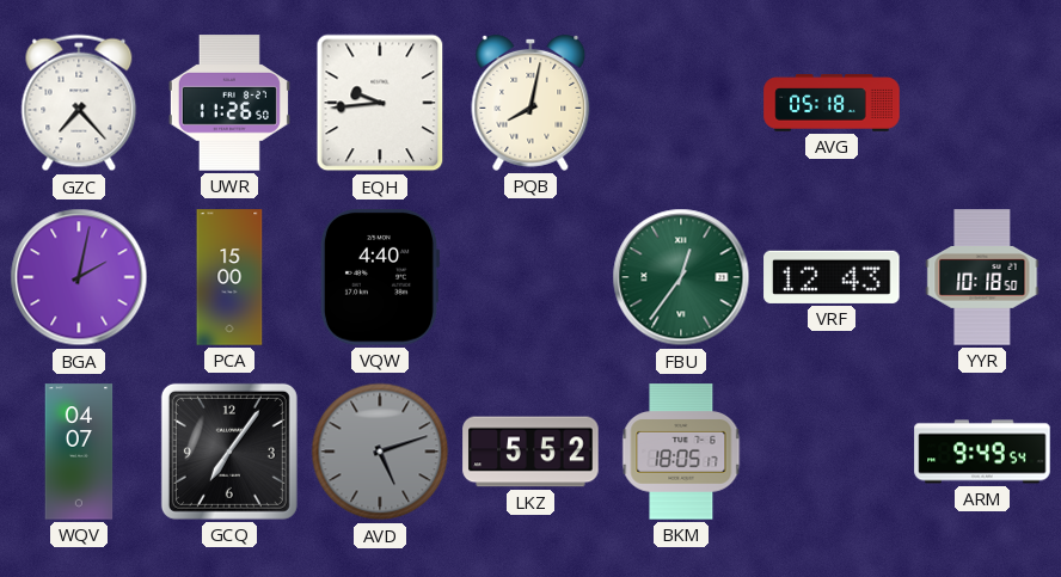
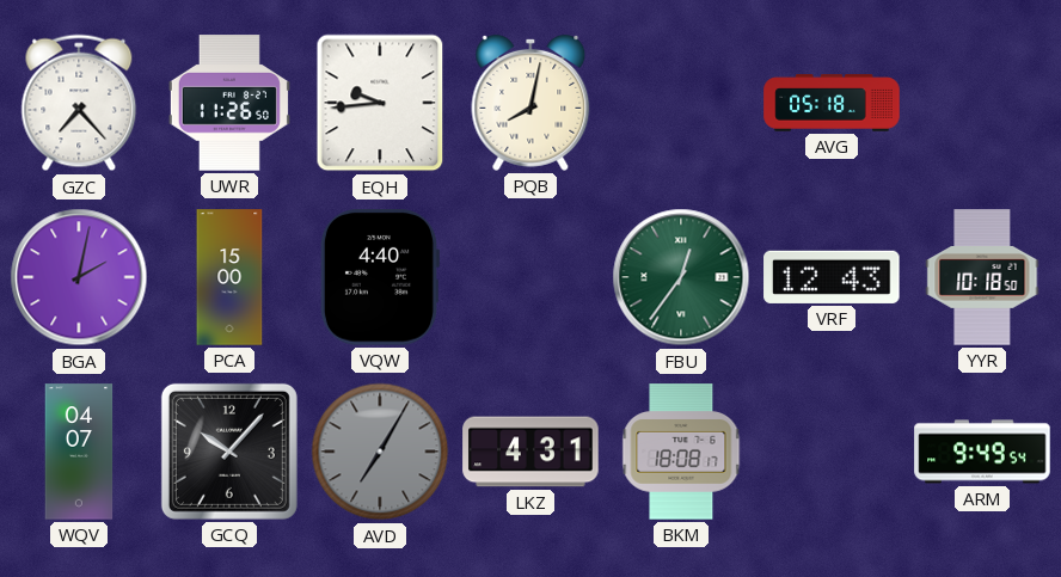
GCQ: 7:06 -> 10:07 (229, 452)
AVD: 5:12 -> 7:05 (380, 452)
LKZ: 5:52 -> 4:31 (530, 452)
BKM: 18:05 -> 18:08 (681, 452)
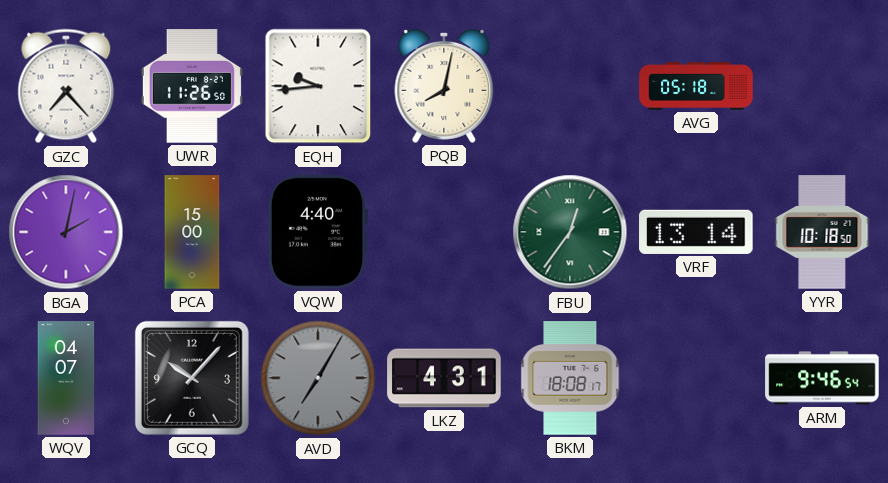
VRF: 12:43 -> 13:14 (696, 232)
ARM: 9:49 -> 9:46 (822, 378)
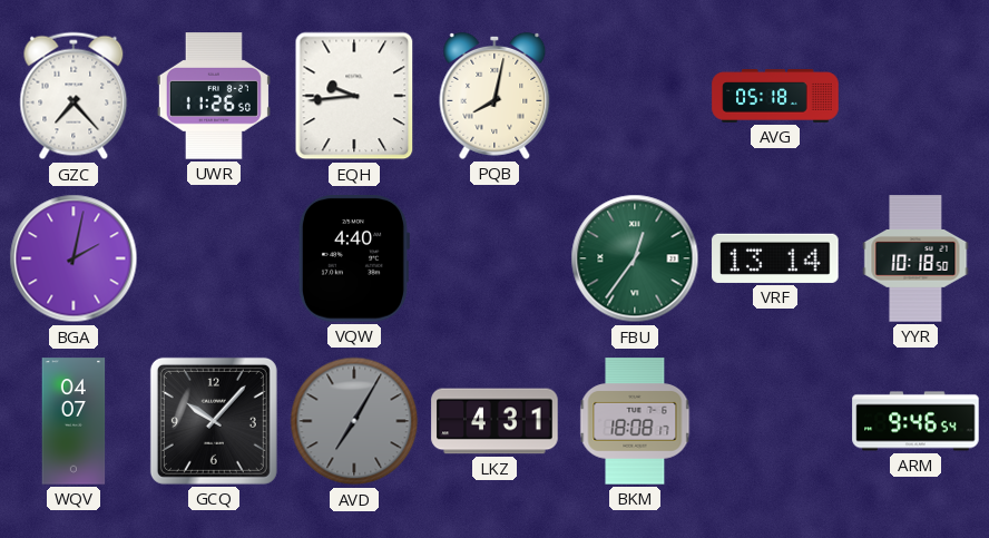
PCA: 15:00 -> none (192, 232)
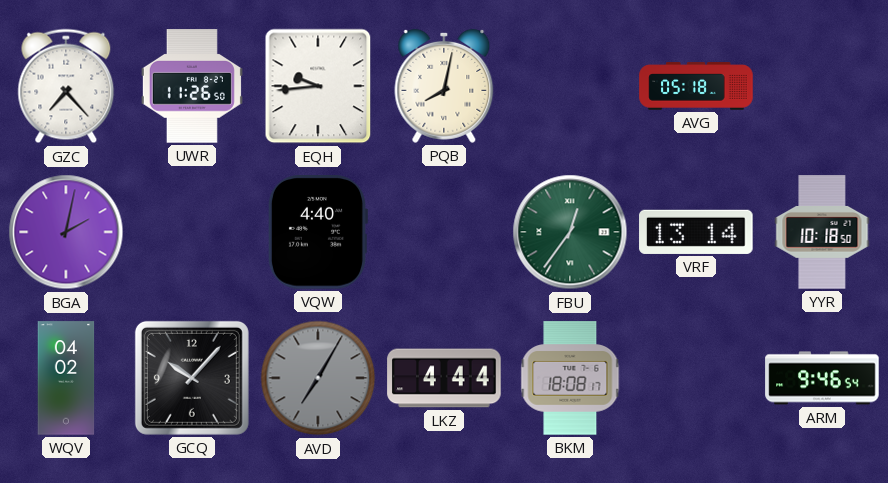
WQV: 04:07 -> 04:02 (66, 378)
LKZ: 4:31 -> 4:44 (444, 378)
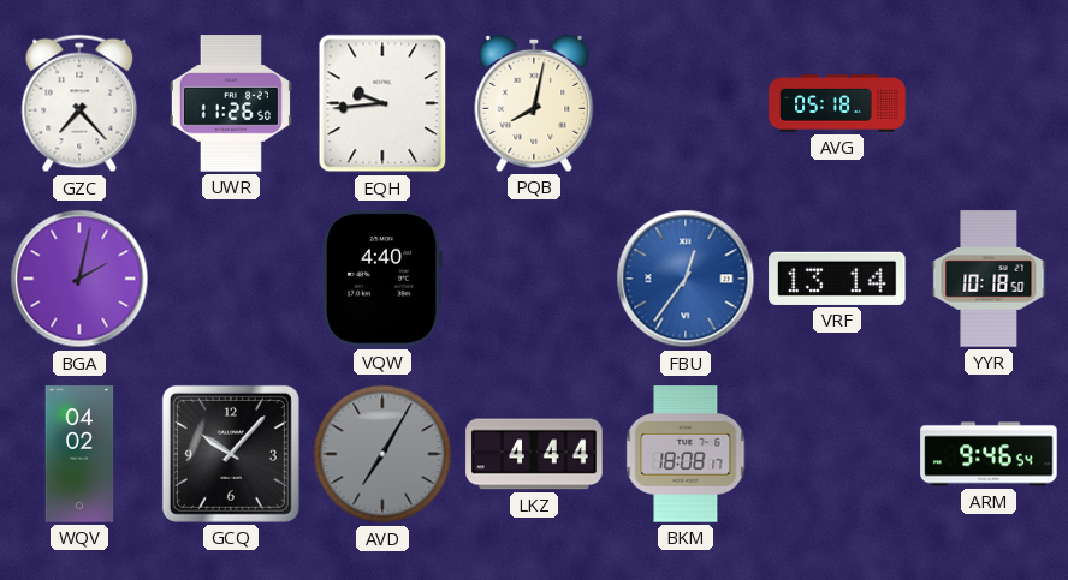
FBU dial: green -> blue (686, 279)
